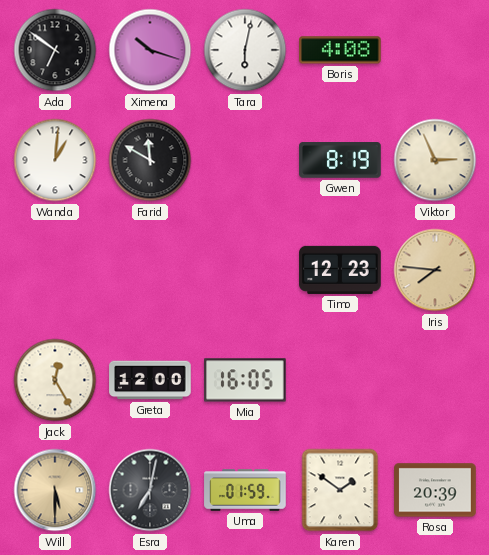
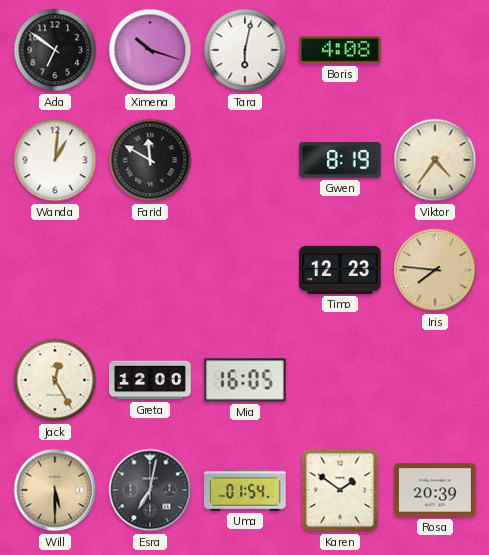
Viktor: 2:56 -> 4:36 (435, 160)
Uma: 01:59 -> 01:54 (245, 490)
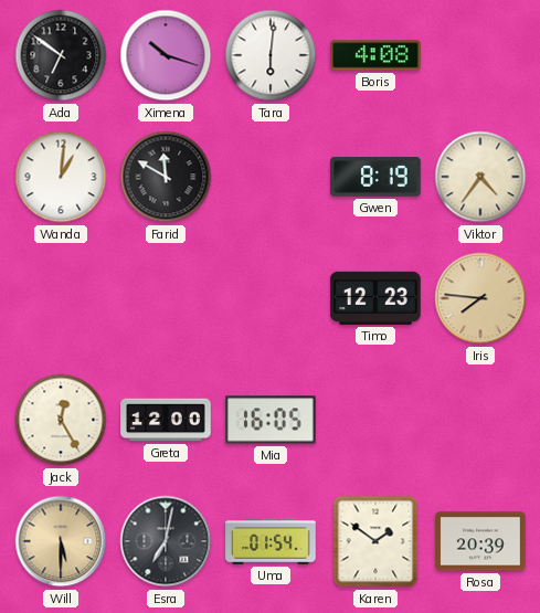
Tara: 6:02 -> 6:01 (271, 55)
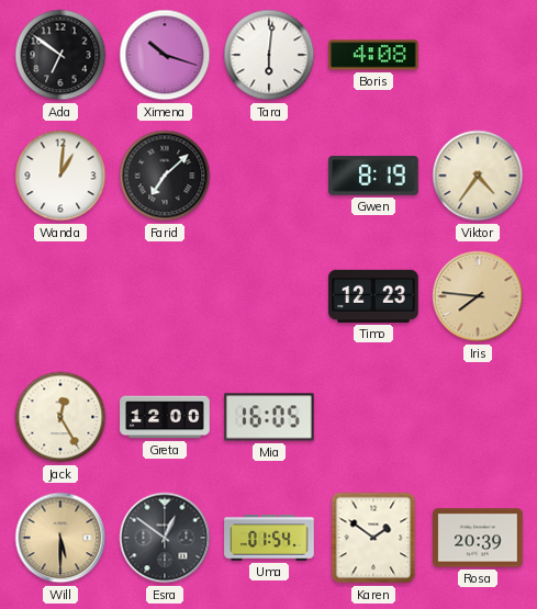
Farid: 11:50 -> 7:08 (165, 176)
Esra: 7:02 -> 12:51 (165, 538)
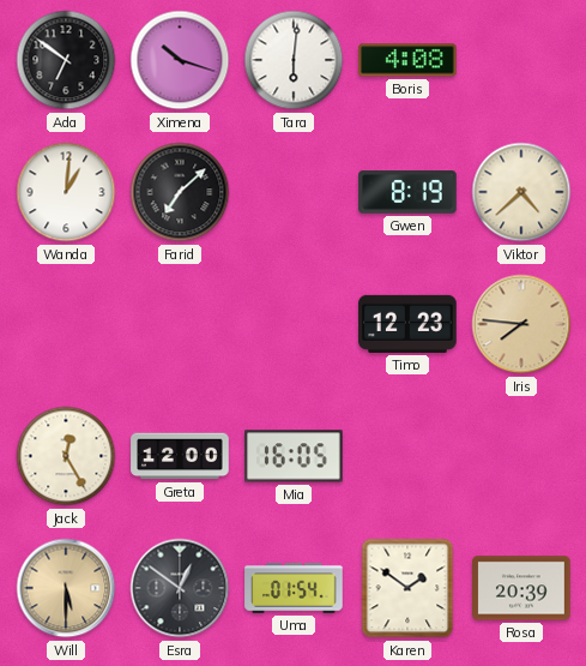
Viktor: 4:36 -> 4:38 (521, 192)
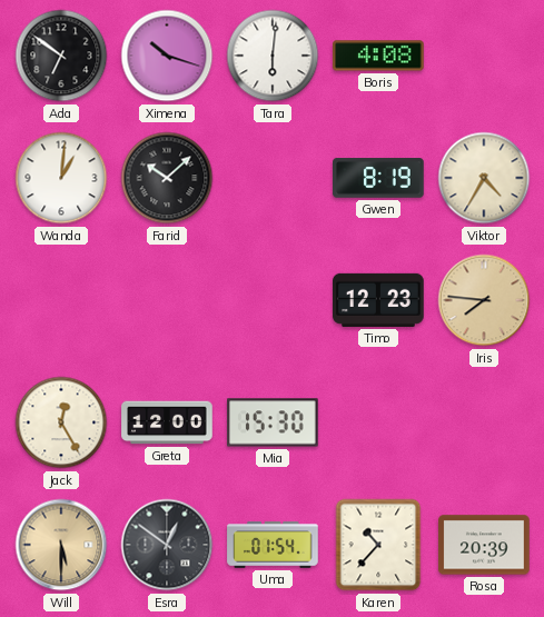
Farid: 7:08 -> 10:08 (167, 178)
Viktor: 4:38 -> 4:35 (484, 178)
Mia: 16:05 -> 15:30 (273, 422)
Karen: 1:51 -> 10:37 (378, 545)
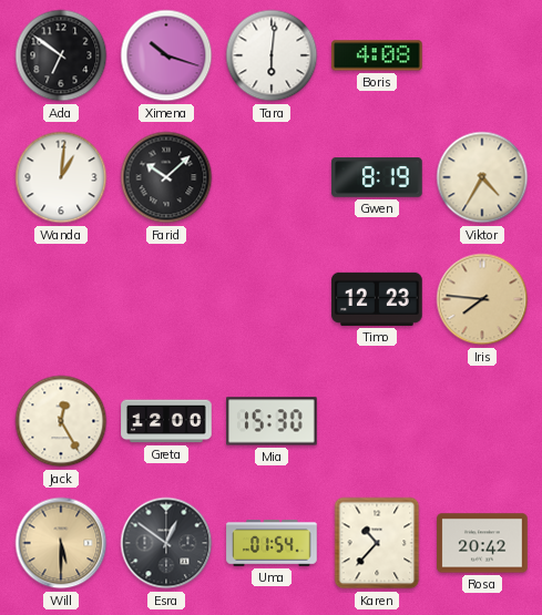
Rosa: 20:39 -> 20:42 (482, 543)
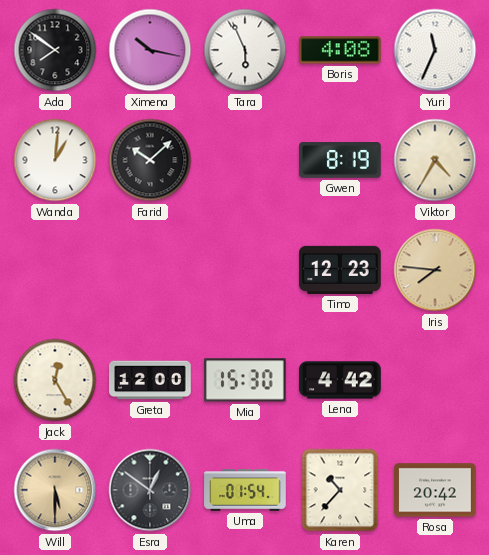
Ada: 6:51 -> 7:51 (55, 50)
Ximena: 10:18 -> 10:17 (150, 50)
Tara: 6:01 -> 5:56 (245, 50)
Yuri: none -> 11:34 (435, 50)
Lena: none -> 4:42 (340, 380)
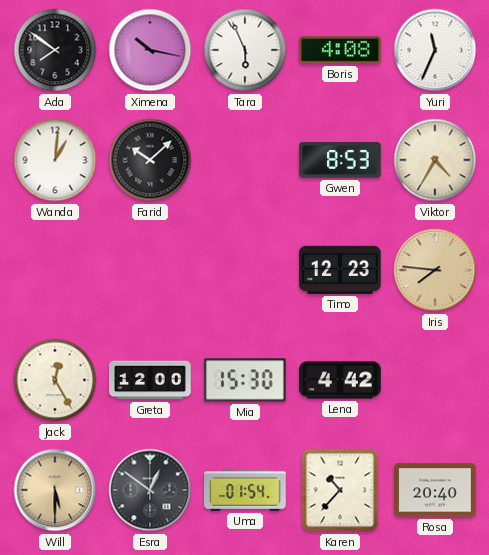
Gwen: 8:19 -> 8:53 (340, 160)
Rosa: 20:42 -> 20:40 (435, 490)
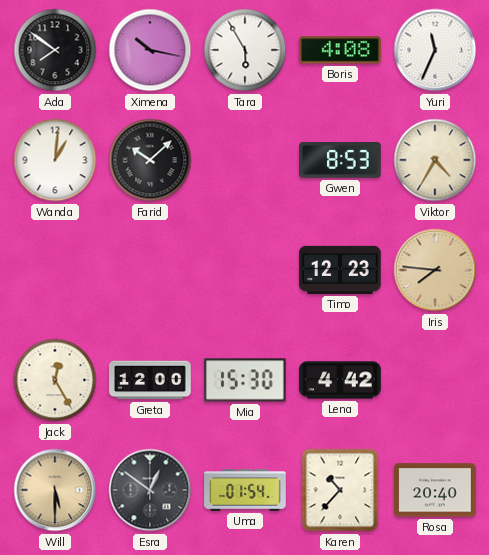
Tara: 5:56 -> 5:55 (245, 50)
